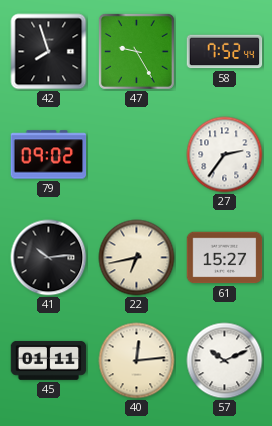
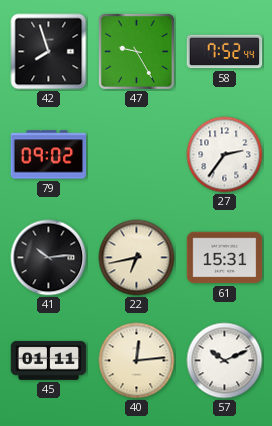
61: 15:27 -> 15:31 (225, 258)
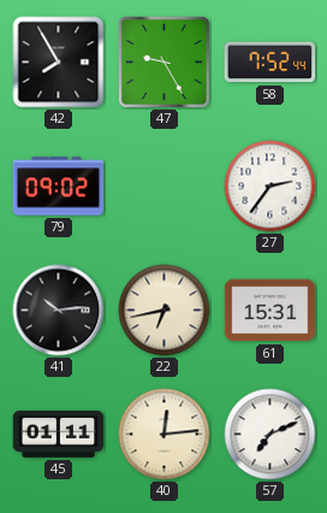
42: 7:57 -> 7:55 (59, 63)
57: 10:11 -> 7:11 (270, 435)
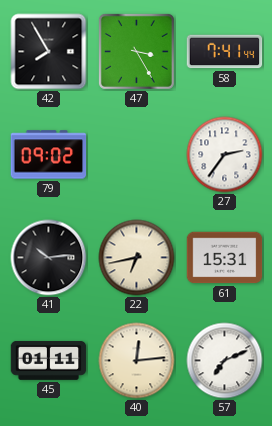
47: 9:25 -> 3:25 (136, 51)
58: 7:52 -> 7:41 (225, 52)
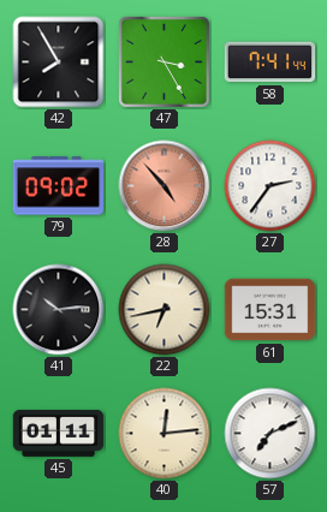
28: none -> 4:53 (165, 186)
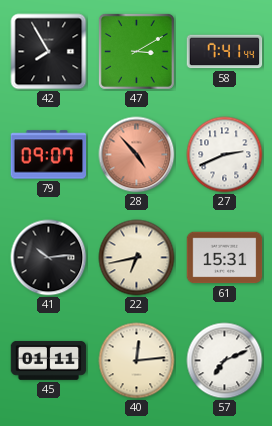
47: 3:25 -> 3:10 (136, 51)
79: 09:02 -> 09:07 (49, 155)
27: 2:36 -> 2:41 (225, 155)
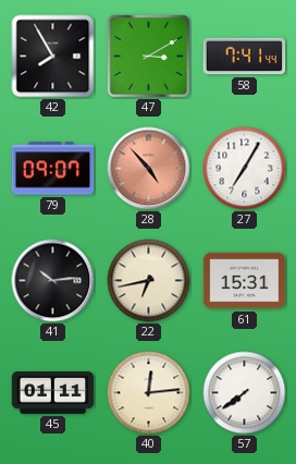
27: 2:41 -> 7:05 (245, 169)
57: 7:11 -> 7:39 (245, 393)
